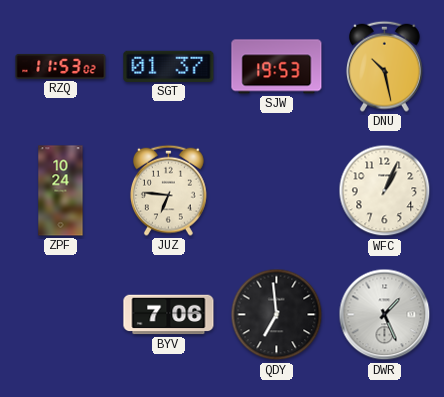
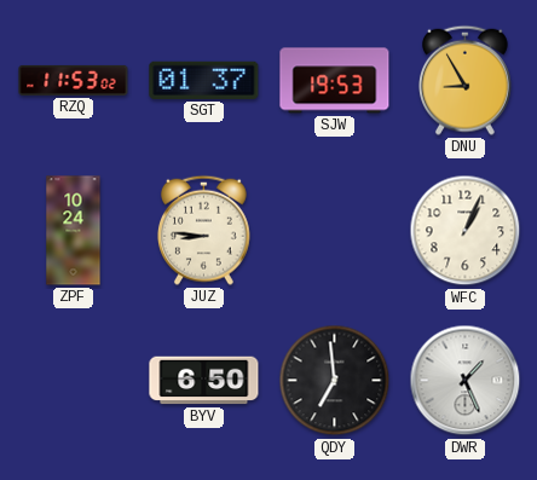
DNU: 10:28 -> 8:55 (464, 80)
JUZ: 6:46 -> 8:46 (203, 230)
BYV: 7:06 -> 6:50 (204, 381)
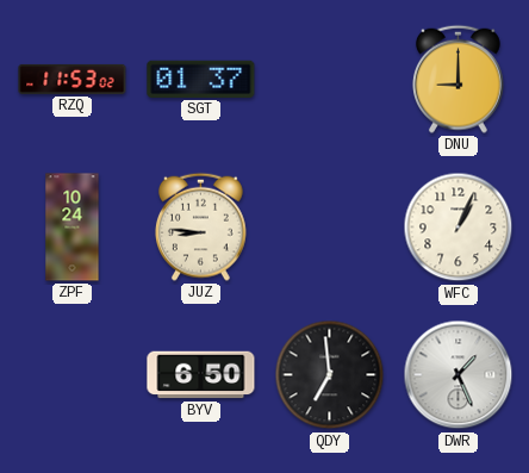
SJW: 19:53 -> none (335, 81)
DNU: 8:55 -> 9:00 (458, 79)
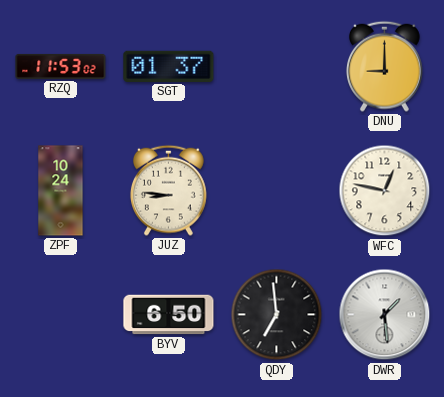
WFC: 1:04 -> 12:47 (385, 191)
DWR: 1:26 -> 1:29 (385, 315)
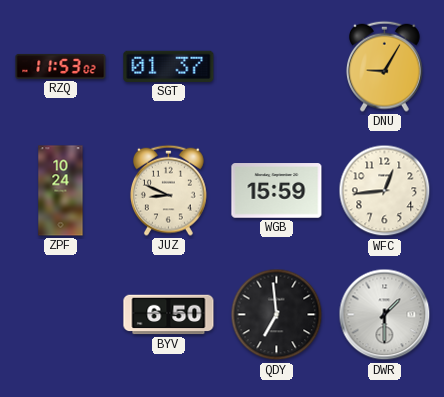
DNU: 9:00 -> 9:05 (384, 66)
JUZ: 8:46 -> 8:49 (168, 190)
WGB: none -> 15:59 (277, 191)
WFC: 12:47 -> 12:44 (385, 191)
DWR: 1:29 -> 1:30 (385, 315)
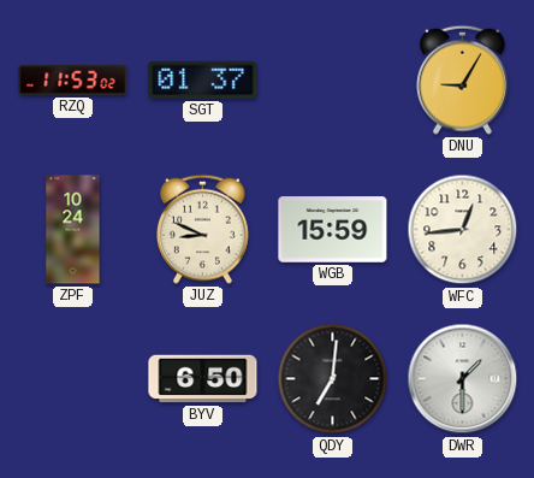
QDY: 6:59 -> 7:01 (333, 379)
